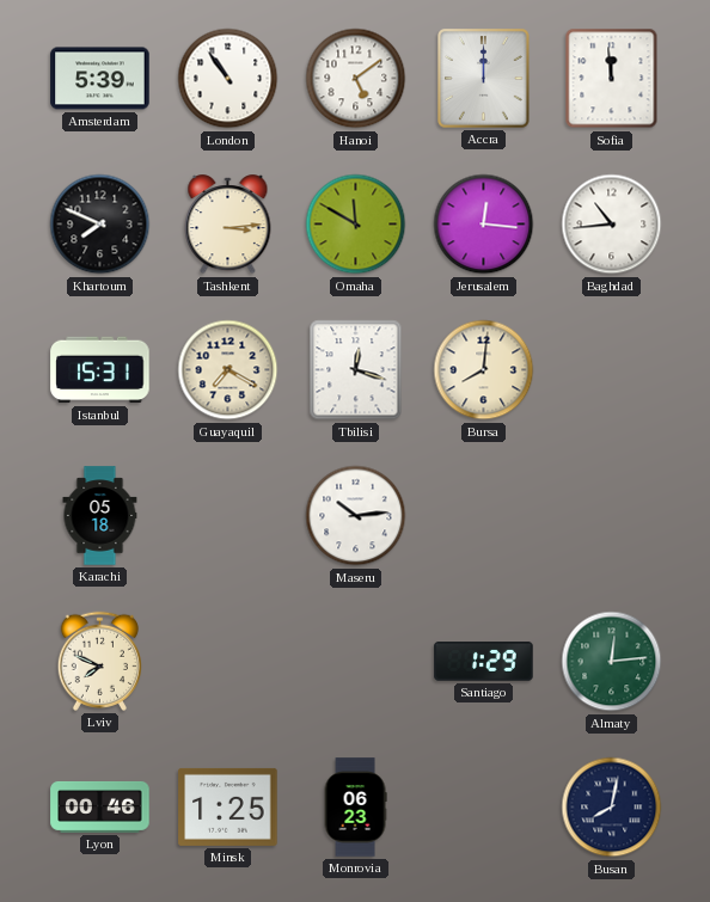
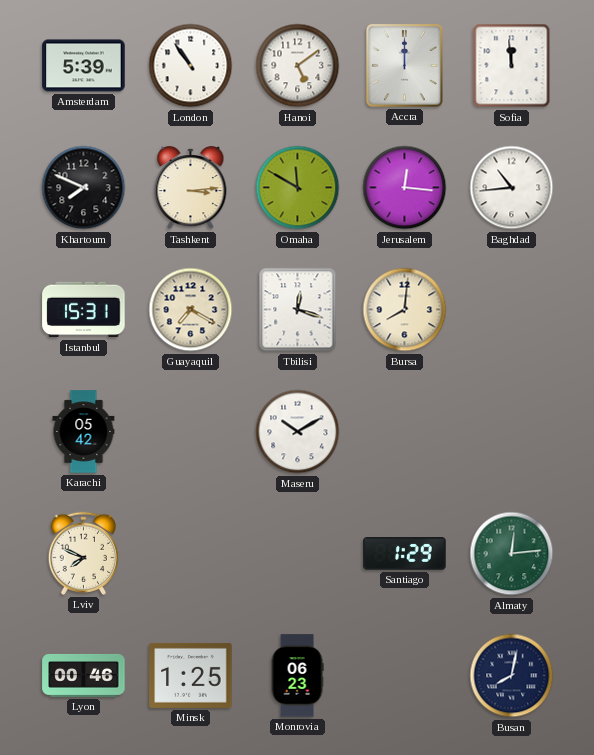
Karachi: 05:18 -> 05:42 (84, 432)
Maseru: 10:14 -> 10:10 (298, 432)
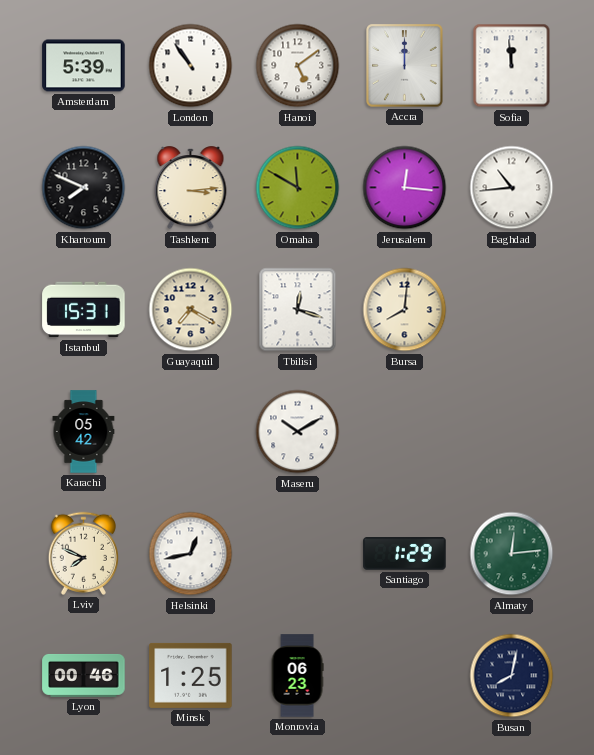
Helsinki: none -> 12:43 (191, 554)
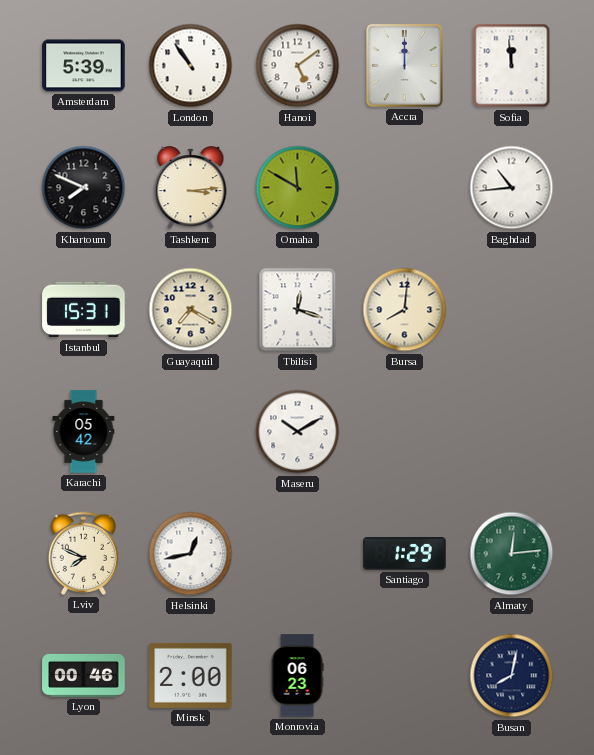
Jerusalem: 12:16 -> none (405, 188)
Minsk: 1:25 -> 2:00 (191, 675)
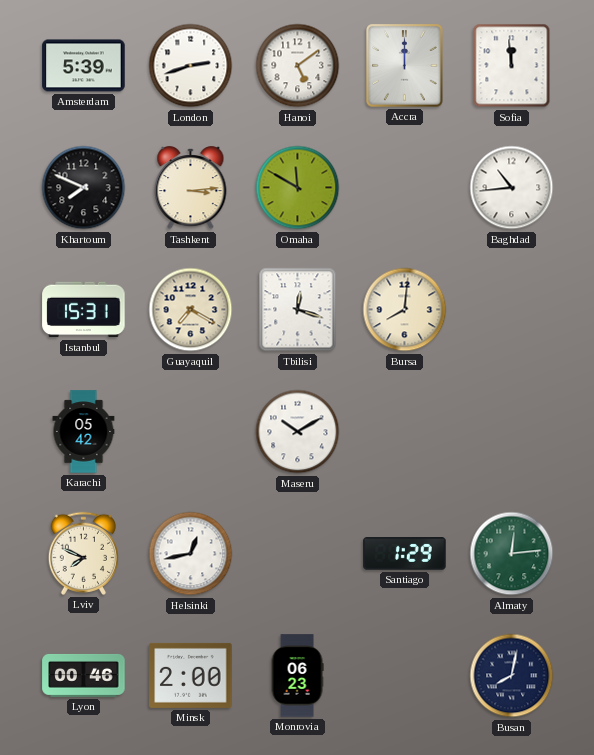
London: 10:54 -> 2:42 (191, 66)
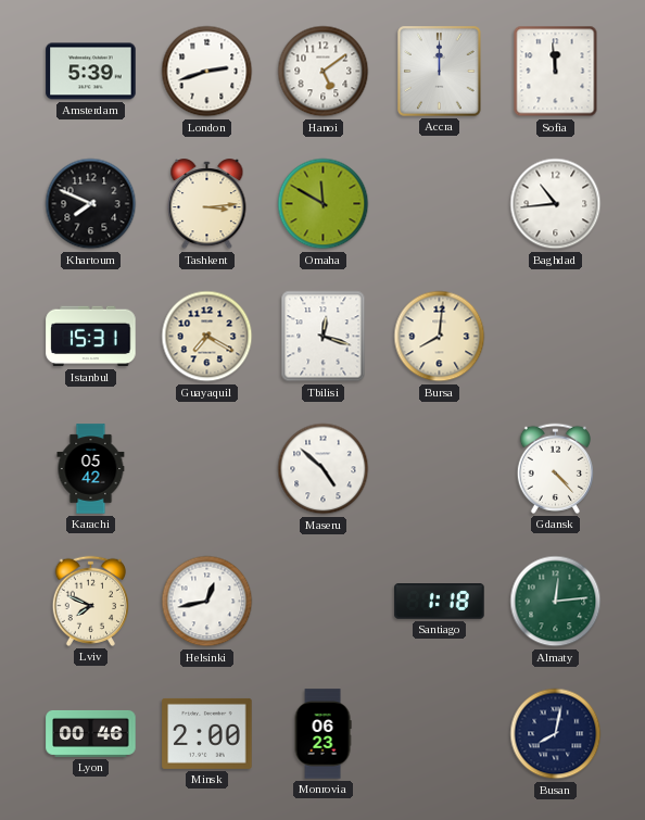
Maseru: 10:10 -> 4:52 (324, 469)
Gdansk: none -> 4:23 (555, 468)
Santiago: 1:29 -> 1:18 (440, 602)
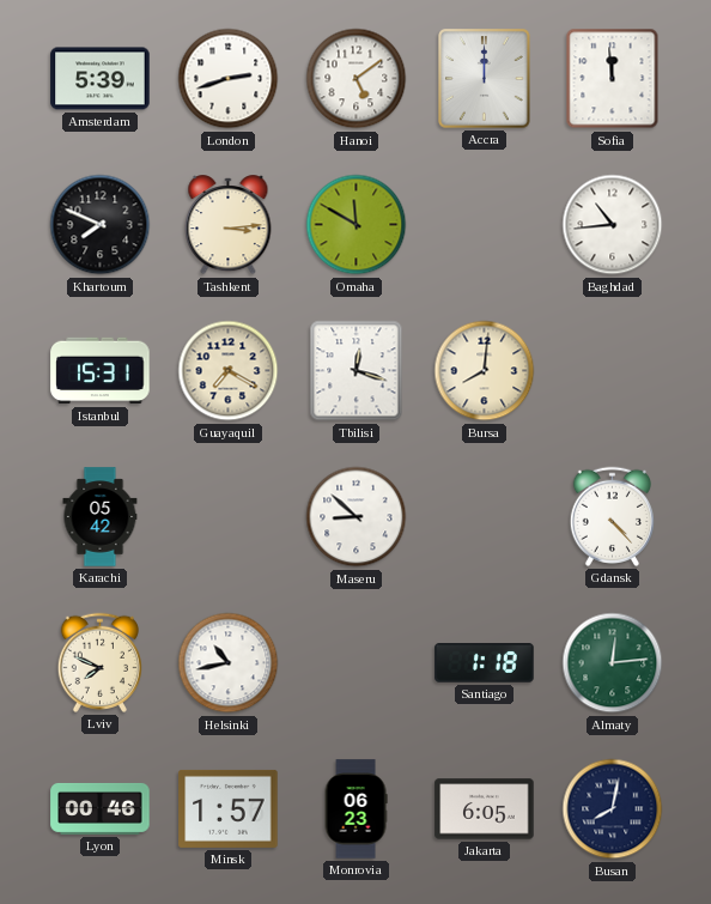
Maseru: 4:52 -> 8:52 (357, 517)
Helsinki: 12:43 -> 10:43 (229, 663)
Minsk: 2:00 -> 1:57 (229, 808)
Jakarta: none -> 6:05 (485, 809)
